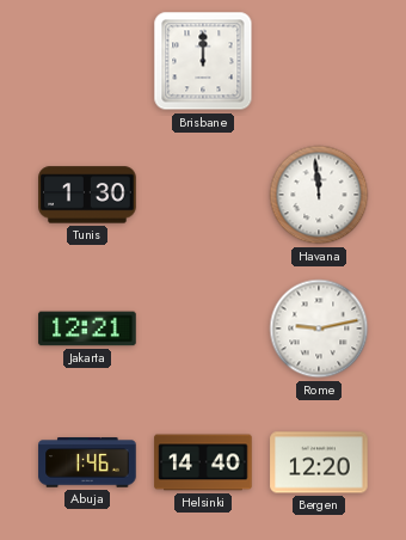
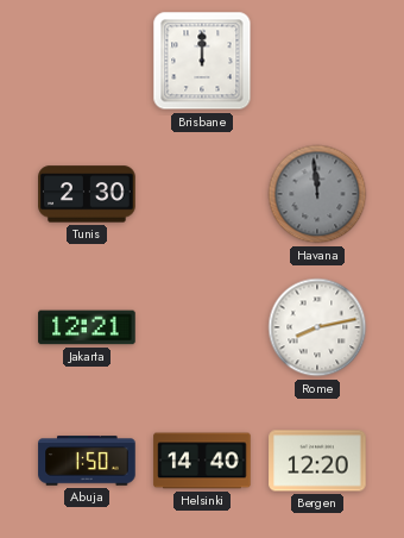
Tunis: 1:30 -> 2:30 (87, 194)
Havana dial: white -> grey (317, 194)
Rome: 9:13 -> 8:13 (317, 327)
Abuja: 1:46 -> 1:50 (87, 461)
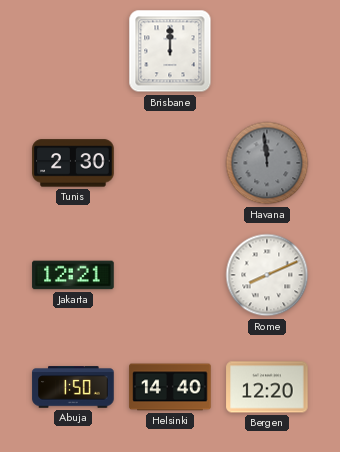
Rome: 8:13 -> 8:11 (267, 275)
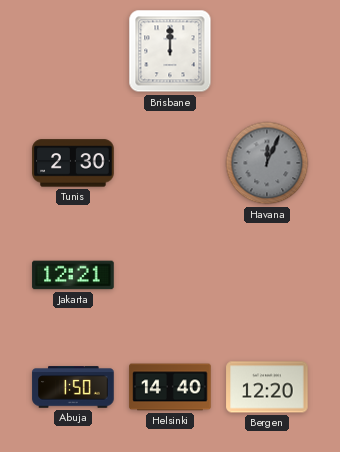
Havana: 11:59 -> 12:04 (267, 163)
Rome: 8:11 -> none (267, 275)
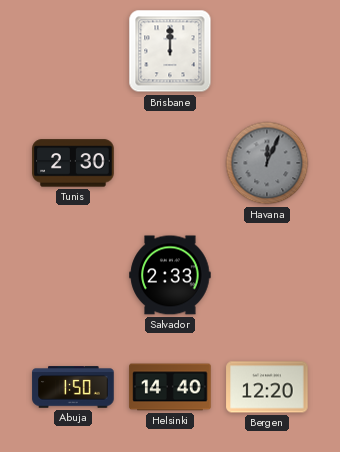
Jakarta: 12:21 -> none (73, 275)
Salvador: none -> 2:33 (170, 275)
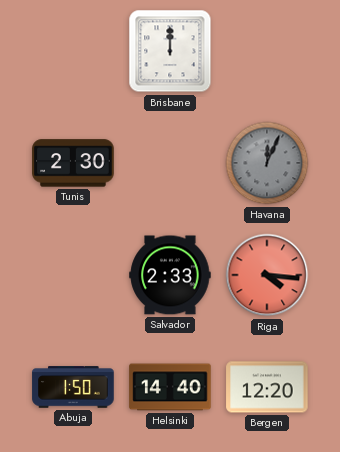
Riga: none -> 4:16 (267, 275)
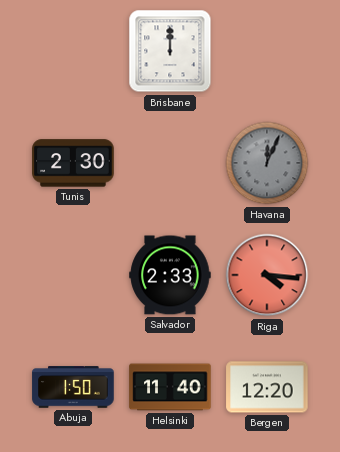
Helsinki: 14:40 -> 11:40 (170, 387)
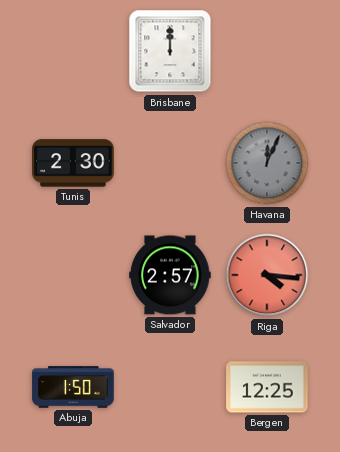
Salvador: 2:33 -> 2:57 (170, 275)
Helsinki: 11:40 -> none (170, 387)
Bergen: 12:20 -> 12:25 (267, 387)
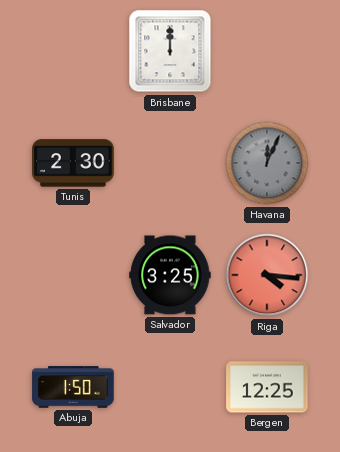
Salvador: 2:57 -> 3:25 (170, 275)
